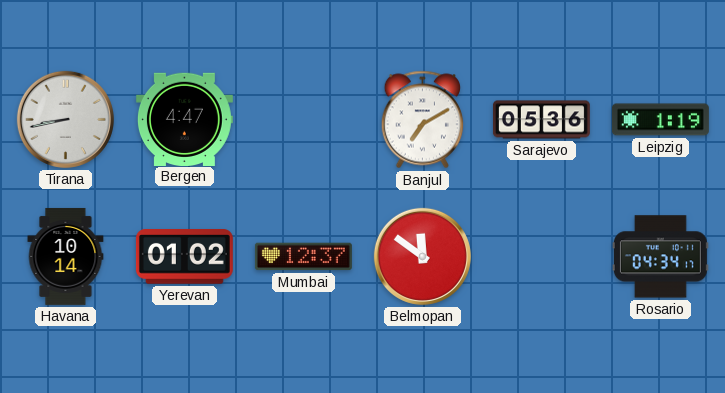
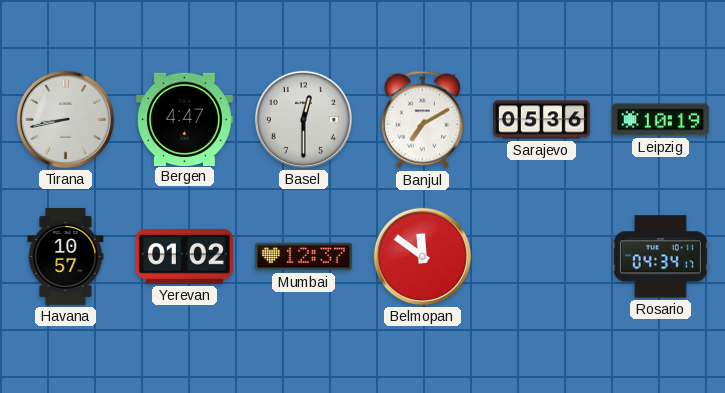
Basel: none -> 12:30 (303, 119)
Leipzig: 1:19 -> 10:19 (660, 120)
Havana: 10:14 -> 10:57 (66, 256)
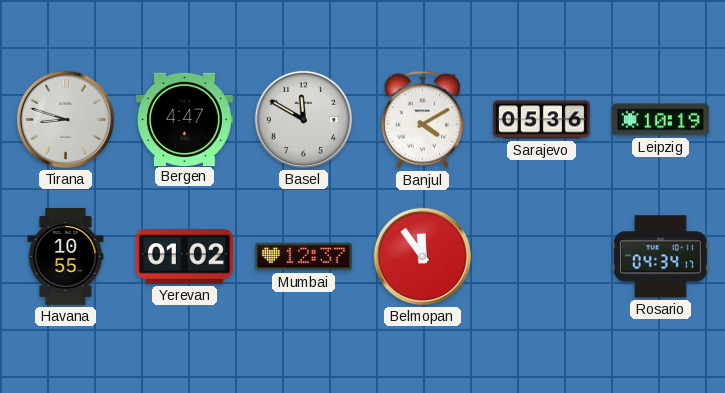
Tirana: 8:43 -> 8:48 (65, 119)
Basel: 12:30 -> 11:50 (303, 119)
Banjul: 7:10 -> 4:10 (423, 120)
Havana: 10:57 -> 10:55 (66, 256)
Belmopan: 11:51 -> 11:54 (422, 256)
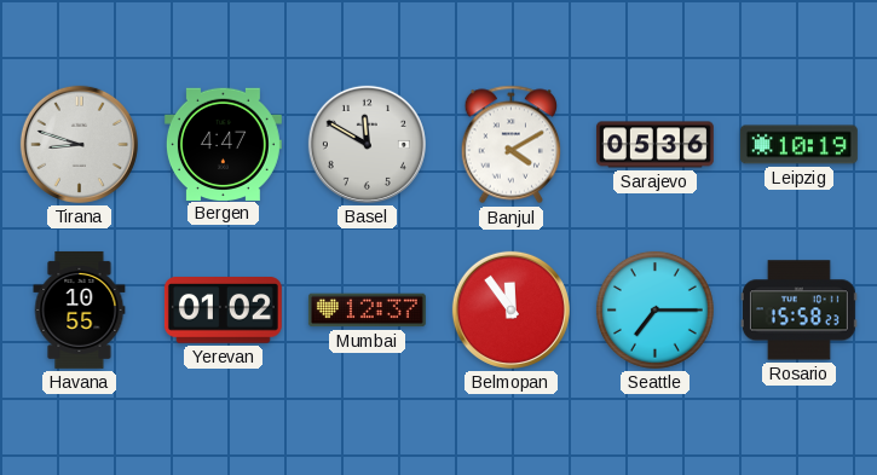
Seattle: none -> 7:15 (654, 309)
Rosario: 04:34 -> 15:58 (798, 311)
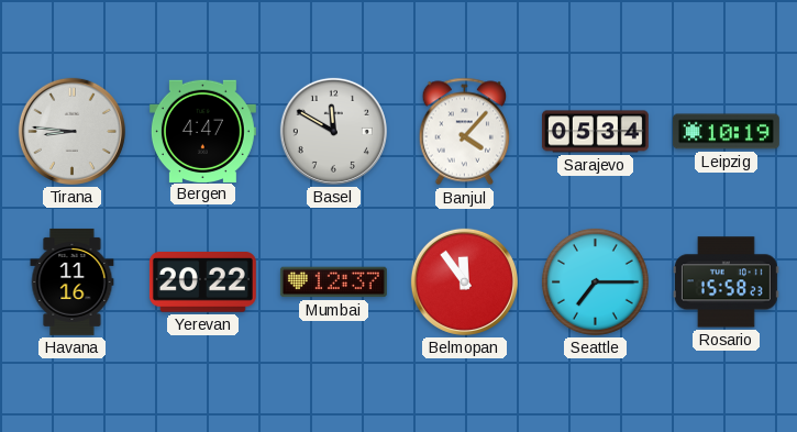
Tirana: 8:48 -> 8:46 (71, 131)
Banjul: 4:10 -> 4:07 (465, 132)
Sarajevo: 05:36 -> 05:34 (595, 132)
Havana: 10:55 -> 11:16 (73, 281)
Yerevan: 01:02 -> 20:22 (202, 283)
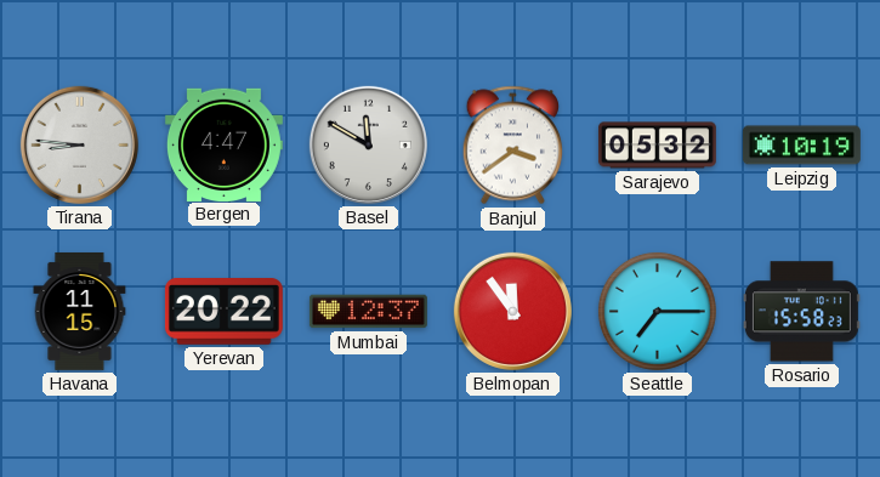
Banjul: 4:07 -> 3:39 (513, 146)
Sarajevo: 05:34 -> 05:32 (657, 146)
Havana: 11:16 -> 11:15 (80, 311)
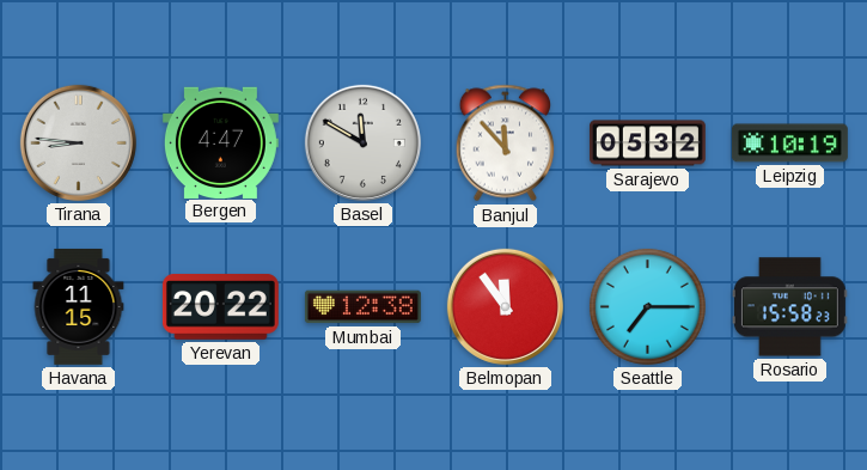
Banjul: 3:39 -> 11:53 (506, 144)
Mumbai: 12:37 -> 12:38 (362, 307)
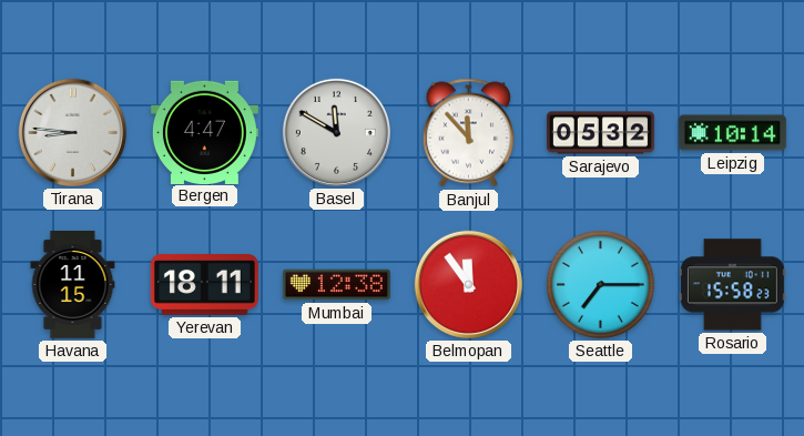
Leipzig: 10:19 -> 10:14 (732, 133)
Yerevan: 20:22 -> 18:11 (204, 285)
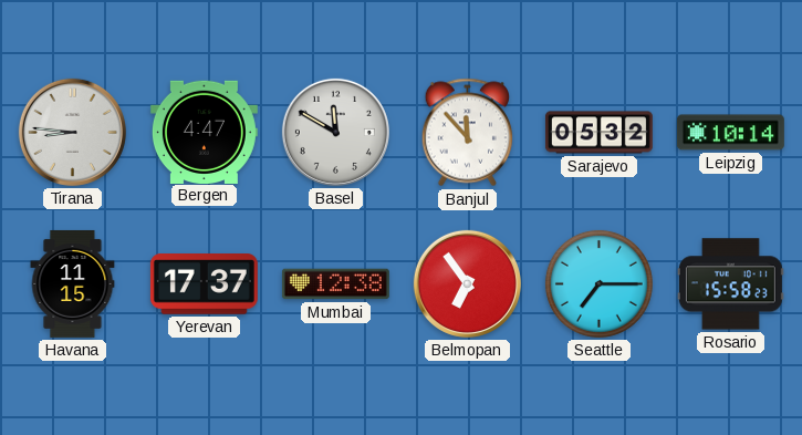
Yerevan: 18:11 -> 17:37 (204, 284)
Belmopan: 11:54 -> 6:54 (467, 283)
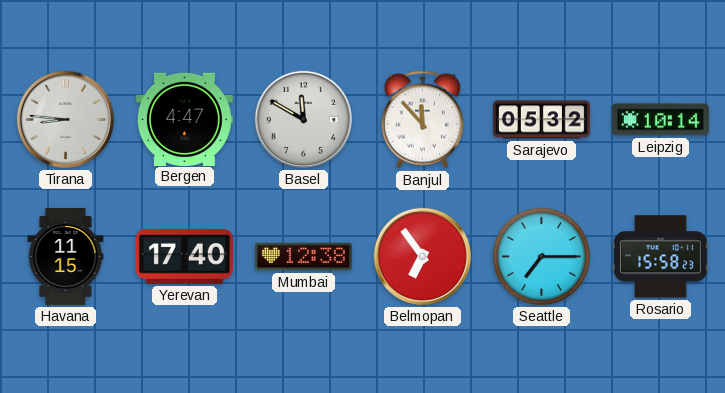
Yerevan: 17:37 -> 17:40 (184, 257)
